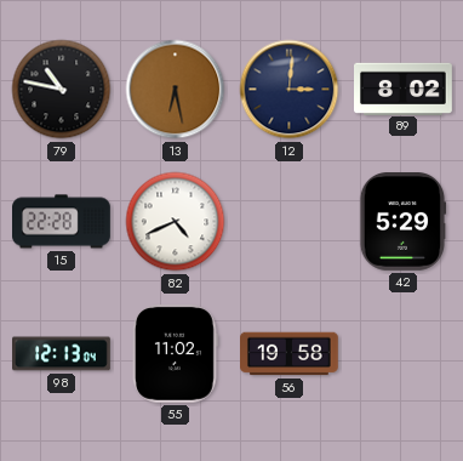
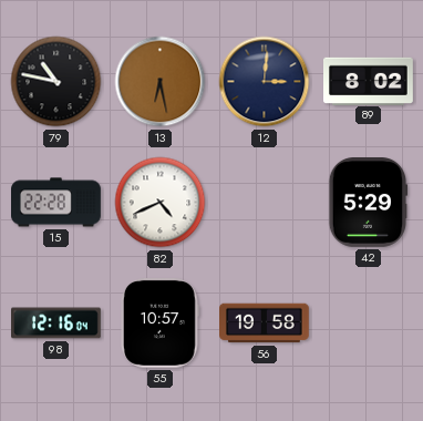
98: 12:13 -> 12:16 (56, 324)
55: 11:02 -> 10:57 (159, 324)
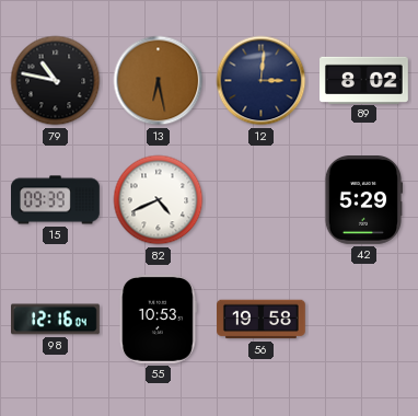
15: 22:28 -> 09:39 (56, 200)
55: 10:57 -> 10:53 (158, 320)
